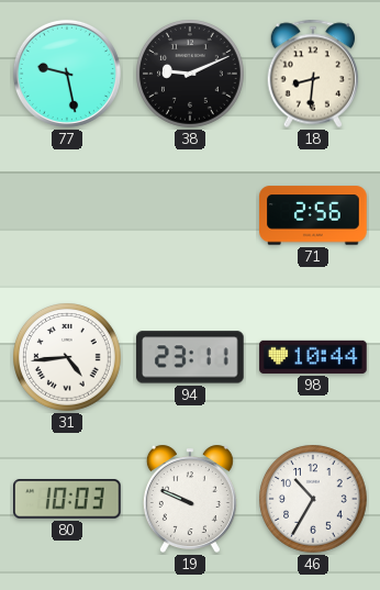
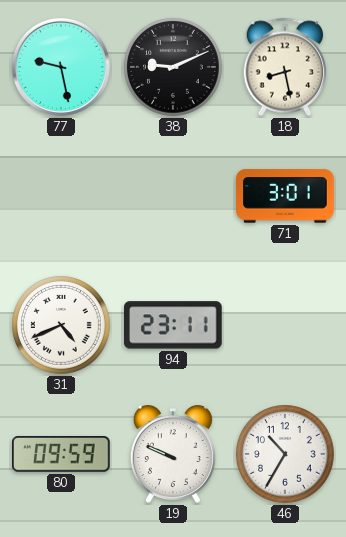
18: 8:31 -> 8:28 (285, 67)
71: 2:56 -> 3:01 (285, 196)
31: 4:44 -> 4:41 (62, 326)
98: 10:44 -> none (313, 357)
80: 10:03 -> 09:59 (62, 454)
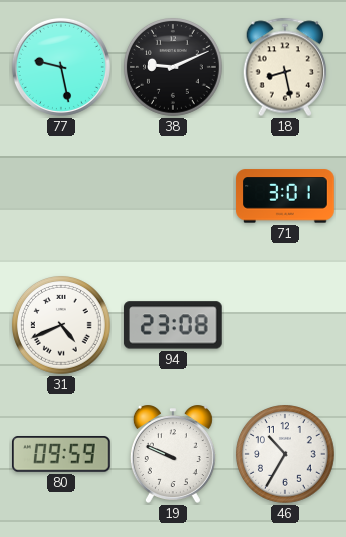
94: 23:11 -> 23:08 (174, 325)
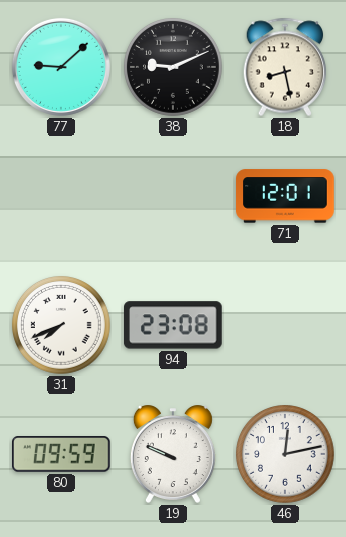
77: 9:28 -> 9:08 (61, 67)
71: 3:01 -> 12:01 (285, 196)
31: 4:41 -> 7:41 (62, 326)
46: 10:35 -> 12:13 (286, 455)
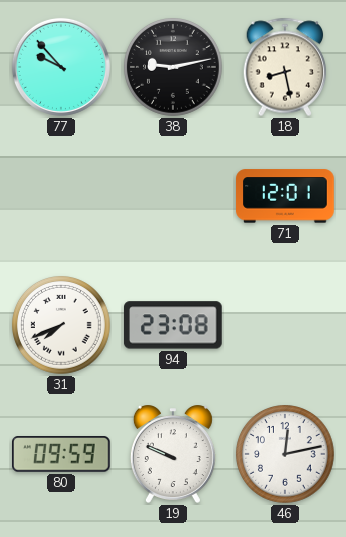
77: 9:08 -> 9:53 (61, 67)
38: 9:11 -> 9:13 (174, 68)
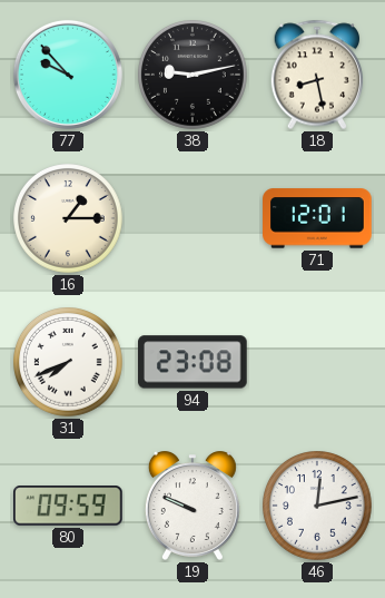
16: none -> 1:15 (69, 219)
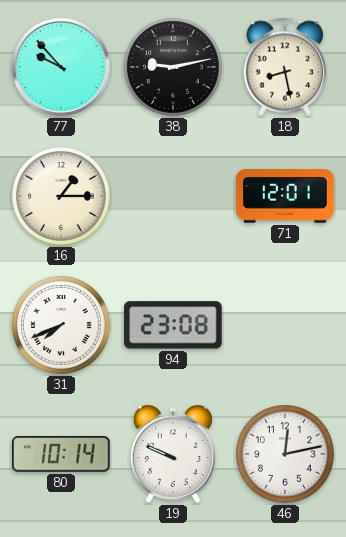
80: 09:59 -> 10:14 (62, 454)
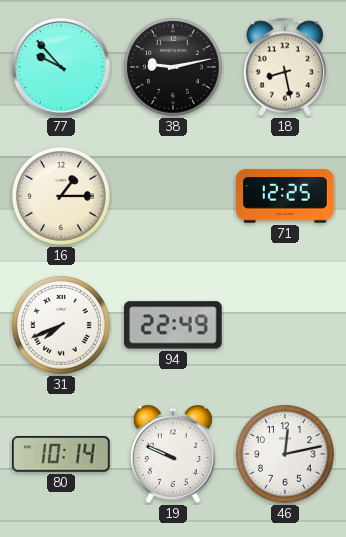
71: 12:01 -> 12:25 (285, 196)
94: 23:08 -> 22:49 (174, 325)
